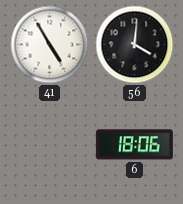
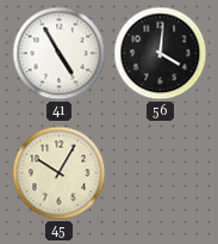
45: none -> 10:05 (60, 173)
6: 18:06 -> none (134, 145)
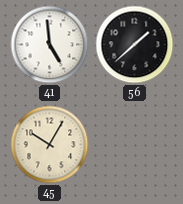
41: 4:55 -> 4:59 (50, 45)
56: 4:01 -> 1:38 (135, 45)
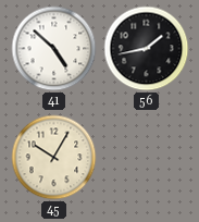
41: 4:59 -> 4:52 (54, 49)
56: 1:38 -> 1:43 (147, 49)
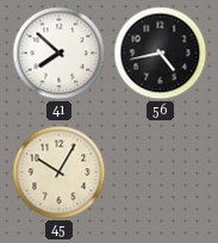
41: 4:52 -> 7:52 (60, 54)
56: 1:43 -> 4:43 (161, 54)
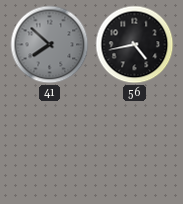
41 dial: white -> grey (50, 45)
45: 10:05 -> none (60, 173)
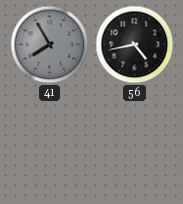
41: 7:52 -> 7:55 (50, 45)
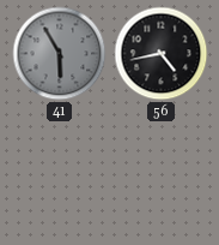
41: 7:55 -> 5:55 (60, 54)
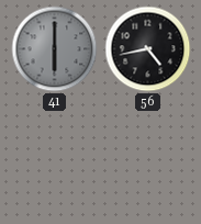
41: 5:55 -> 6:00 (55, 49)
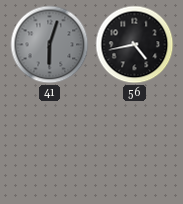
41: 6:00 -> 6:03 (50, 45)
